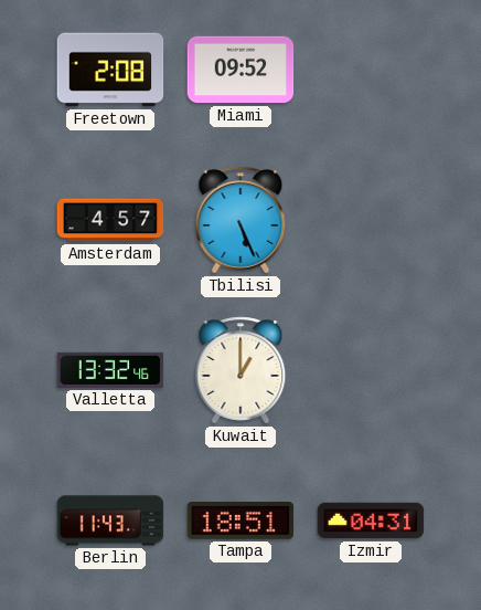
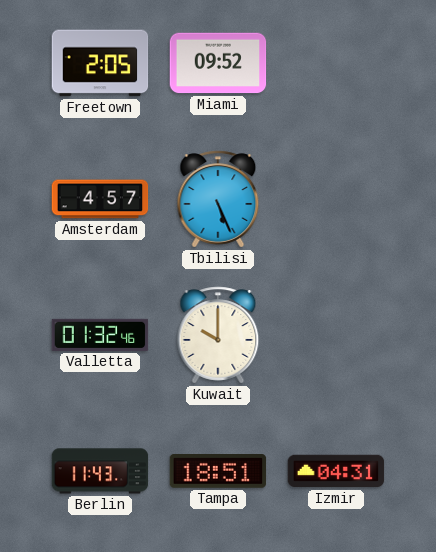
Freetown: 2:08 -> 2:05 (100, 63)
Valletta: 13:32 -> 01:32 (100, 335)
Kuwait: 1:00 -> 10:00 (218, 335)
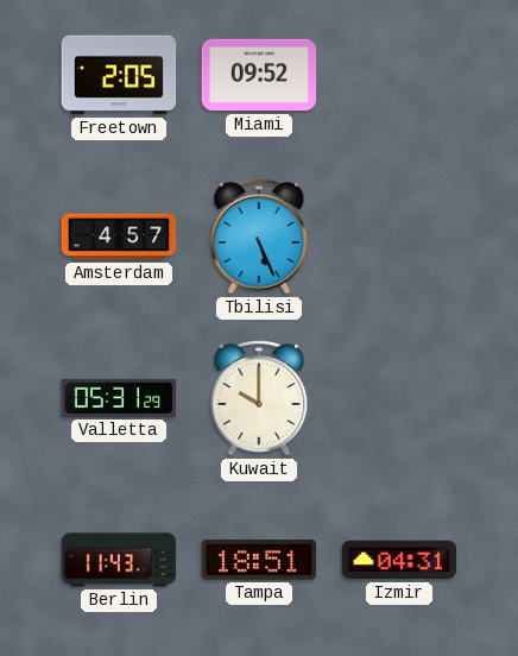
Valletta: 01:32 -> 05:31 (119, 398)
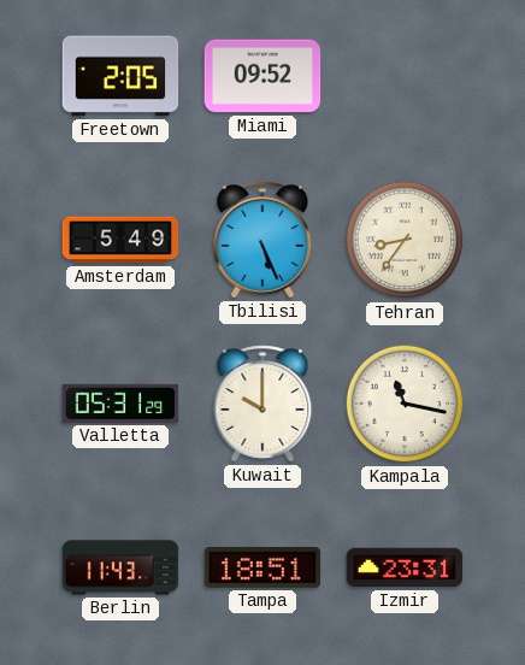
Amsterdam: 4:57 -> 5:49 (120, 240)
Tehran: none -> 8:36 (405, 240)
Kampala: none -> 11:17 (405, 404)
Izmir: 04:31 -> 23:31 (405, 567)
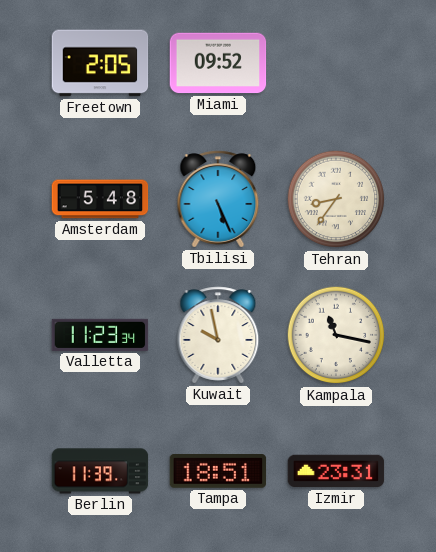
Amsterdam: 5:49 -> 5:48 (100, 199)
Valletta: 05:31 -> 11:23 (100, 335)
Kuwait: 10:00 -> 9:58 (218, 335)
Berlin: 11:43 -> 11:39 (100, 471)
